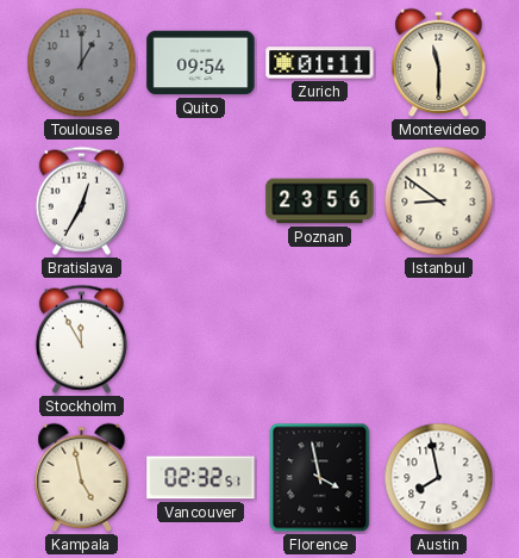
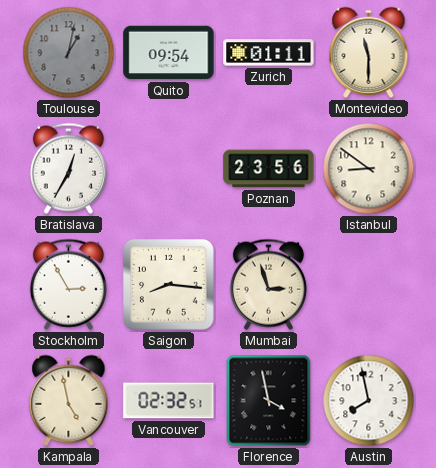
Toulouse: 1:00 -> 1:02 (69, 53)
Stockholm: 11:55 -> 2:55 (68, 284)
Saigon: none -> 8:16 (169, 285)
Mumbai: none -> 2:57 (268, 284)
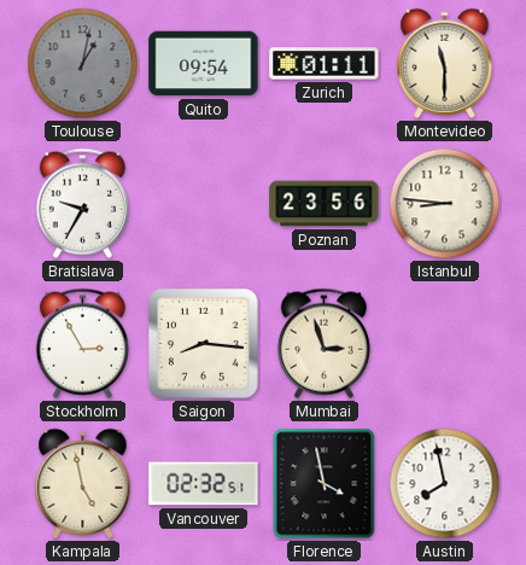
Bratislava: 12:35 -> 9:35 (82, 203)
Istanbul: 8:51 -> 8:46 (445, 204)
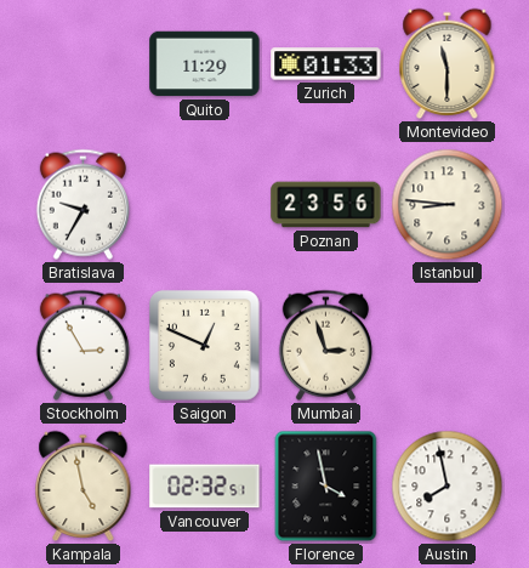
Toulouse: 1:02 -> none (83, 64)
Quito: 09:54 -> 11:29 (205, 64)
Zurich: 01:11 -> 01:33 (326, 64)
Saigon: 8:16 -> 12:49 (205, 346)
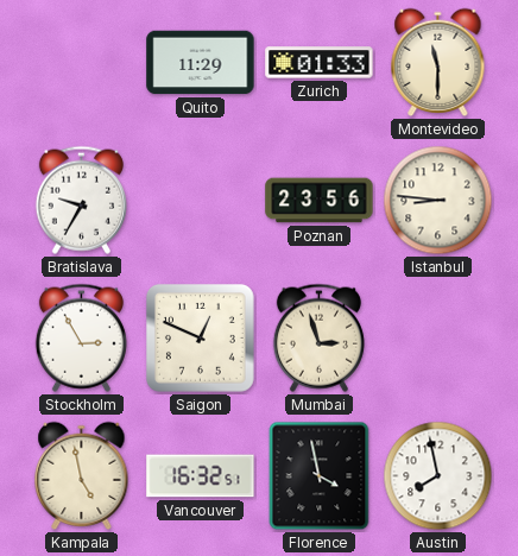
Vancouver: 02:32 -> 16:32 (201, 476)
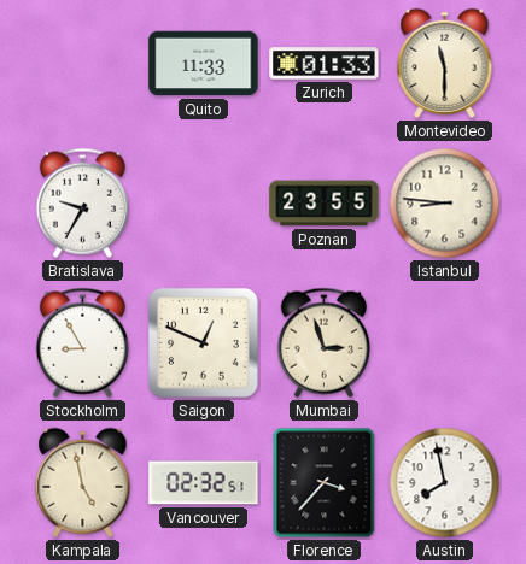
Quito: 11:29 -> 11:33 (204, 64)
Poznan: 23:56 -> 23:55 (325, 204)
Stockholm: 2:55 -> 8:55 (82, 342)
Vancouver: 16:32 -> 02:32 (204, 483)
Florence: 3:58 -> 3:37 (325, 483)
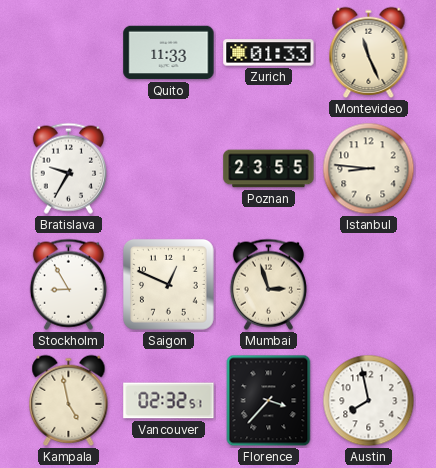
Montevideo: 11:30 -> 11:26 (369, 52)
